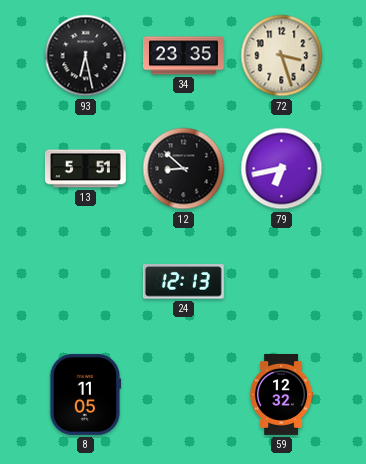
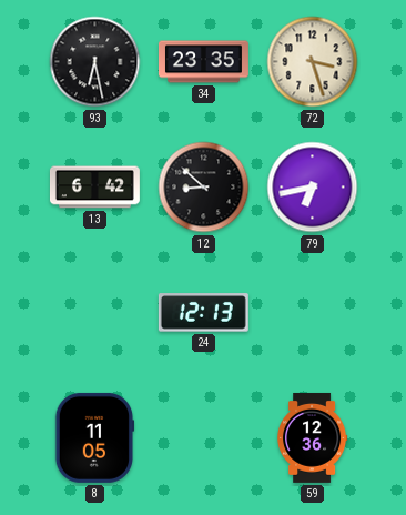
13: 5:51 -> 6:42 (94, 188)
59: 12:32 -> 12:36 (313, 437)
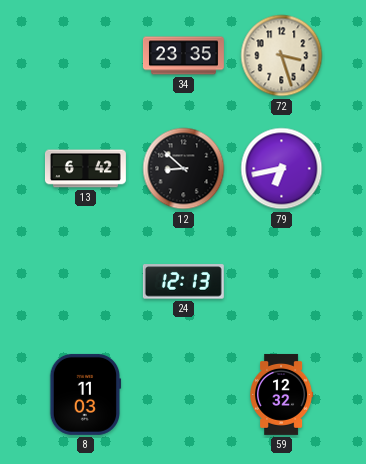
93: 6:28 -> none (95, 62)
8: 11:05 -> 11:03 (86, 394)
59: 12:36 -> 12:32 (282, 394)
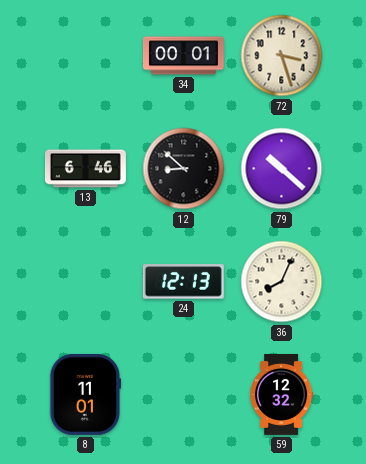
34: 23:35 -> 00:01 (183, 56)
13: 6:42 -> 6:46 (85, 169)
79: 6:43 -> 10:22 (282, 169)
36: none -> 8:04 (282, 282)
8: 11:03 -> 11:01 (86, 394)
